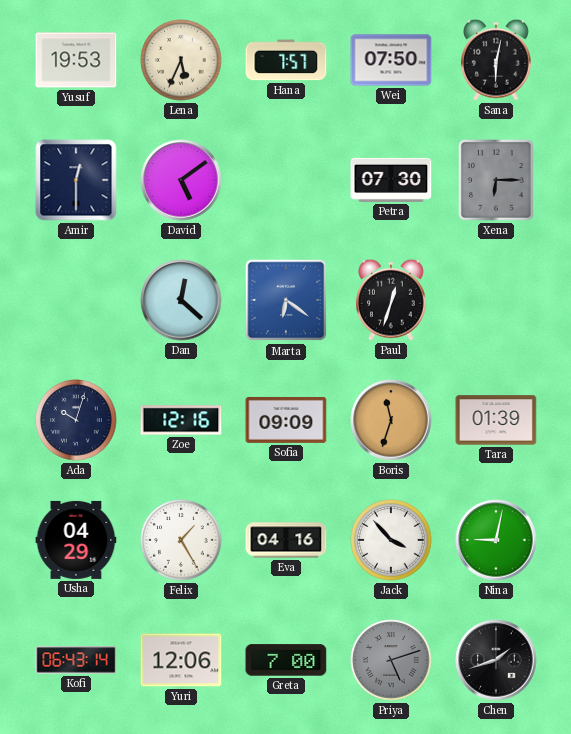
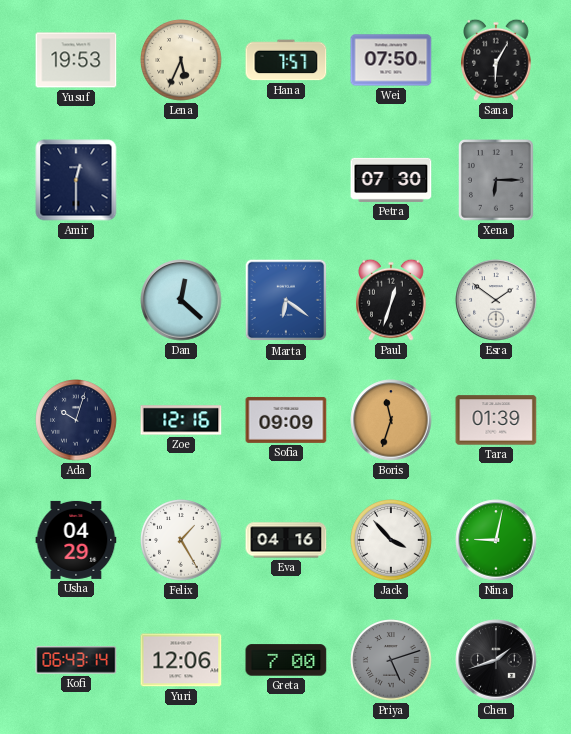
Sana: 6:02 -> 6:05 (497, 60)
David: 5:09 -> none (181, 180)
Esra: none -> 1:51 (496, 300)
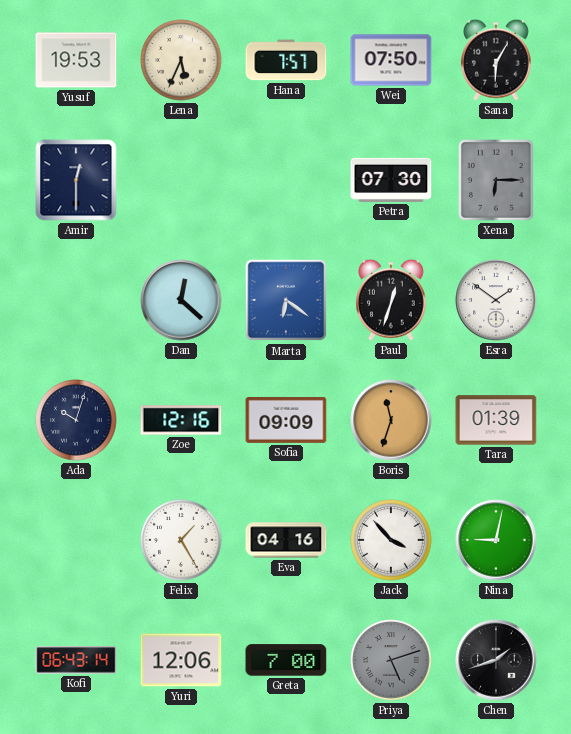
Usha: 04:29 -> none (76, 540)
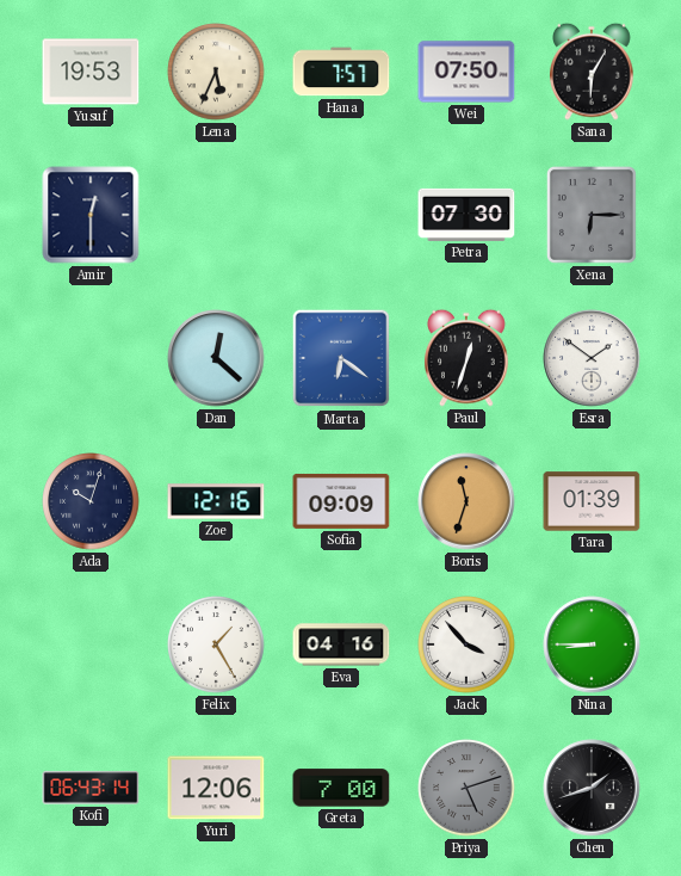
Nina: 9:02 -> 8:45 (592, 644)
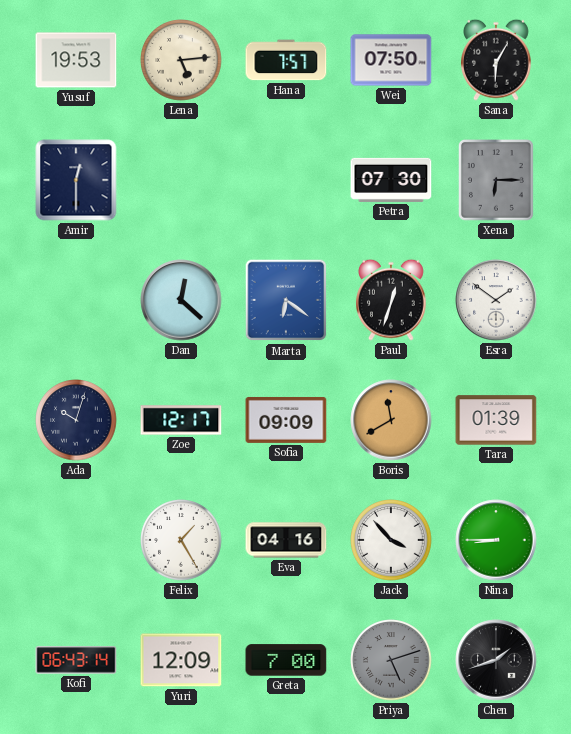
Lena: 5:34 -> 5:14 (181, 60)
Zoe: 12:16 -> 12:17 (181, 420)
Boris: 11:33 -> 11:40 (391, 420)
Yuri: 12:06 -> 12:09 (181, 660)
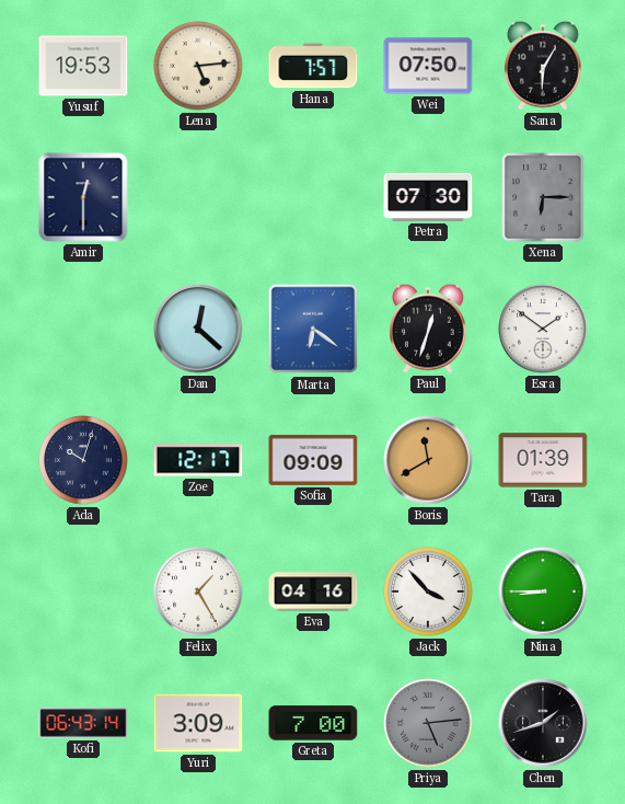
Yuri: 12:09 -> 3:09 (198, 723)
Priya: 5:12 -> 5:14 (428, 723)
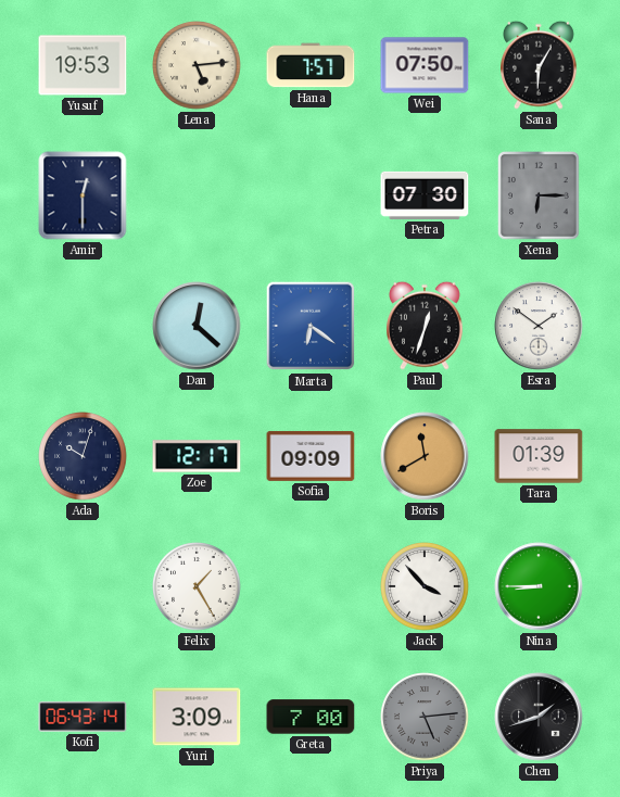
Eva: 04:16 -> none (313, 591)
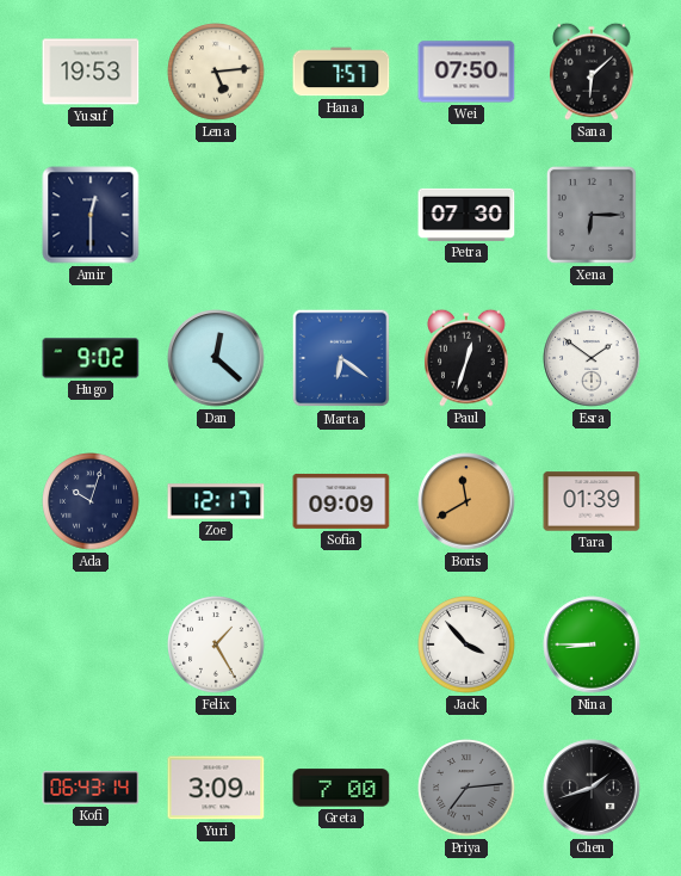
Sana: 6:05 -> 6:08 (593, 72)
Hugo: none -> 9:02 (91, 358)
Priya: 5:14 -> 7:14 (466, 788)
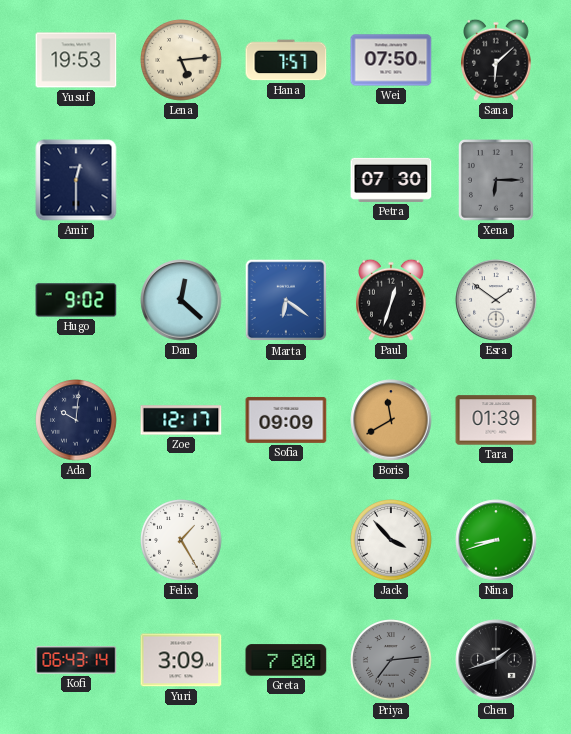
Ada: 10:03 -> 10:01 (76, 420)
Nina: 8:45 -> 8:42 (496, 540)
